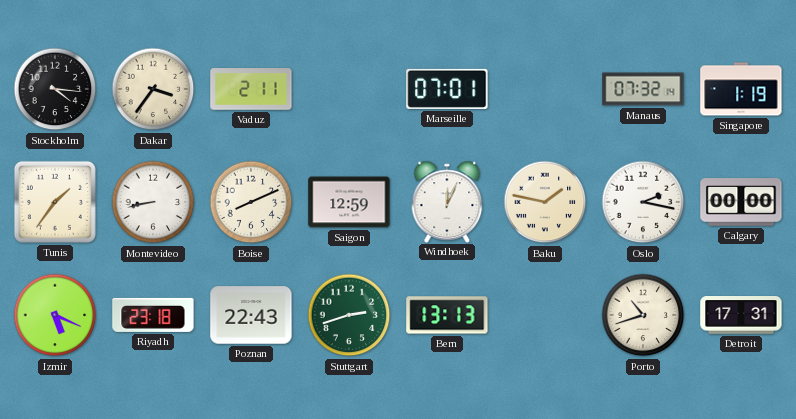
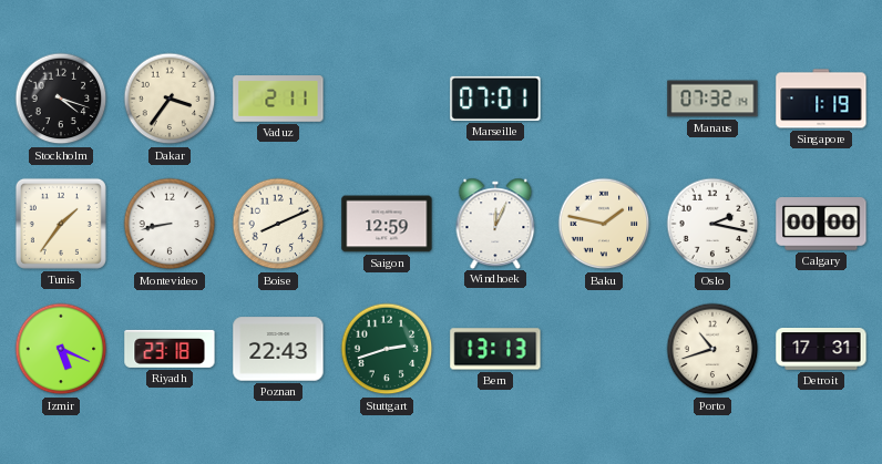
Stockholm: 4:16 -> 4:18 (61, 99)
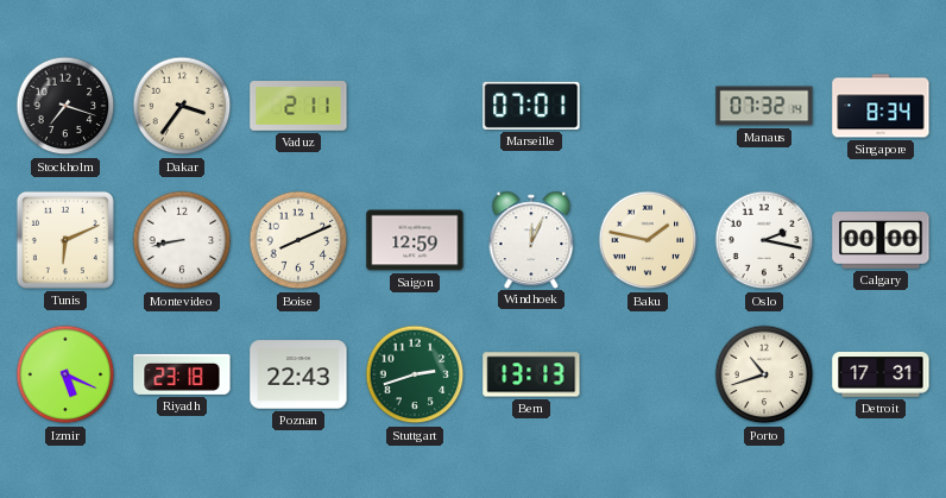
Stockholm: 4:18 -> 7:18 (65, 106)
Singapore: 1:19 -> 8:34 (881, 106)
Tunis: 1:36 -> 6:11 (65, 240)
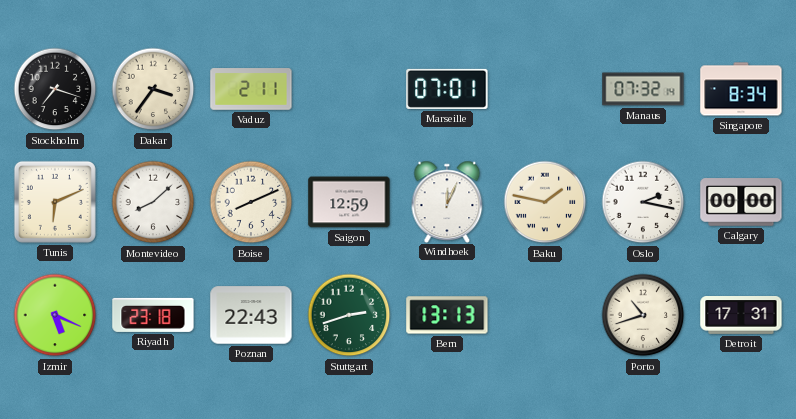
Montevideo: 8:43 -> 8:08 (153, 202)
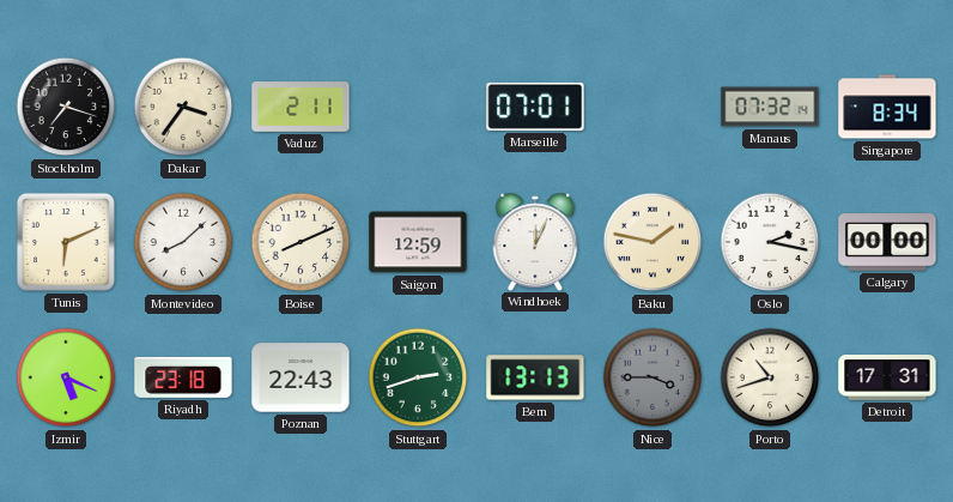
Nice: none -> 3:45 (652, 377)
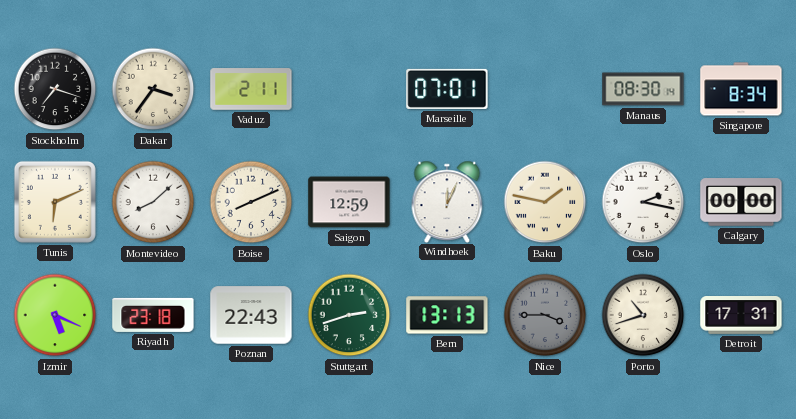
Manaus: 07:32 -> 08:30 (643, 89)
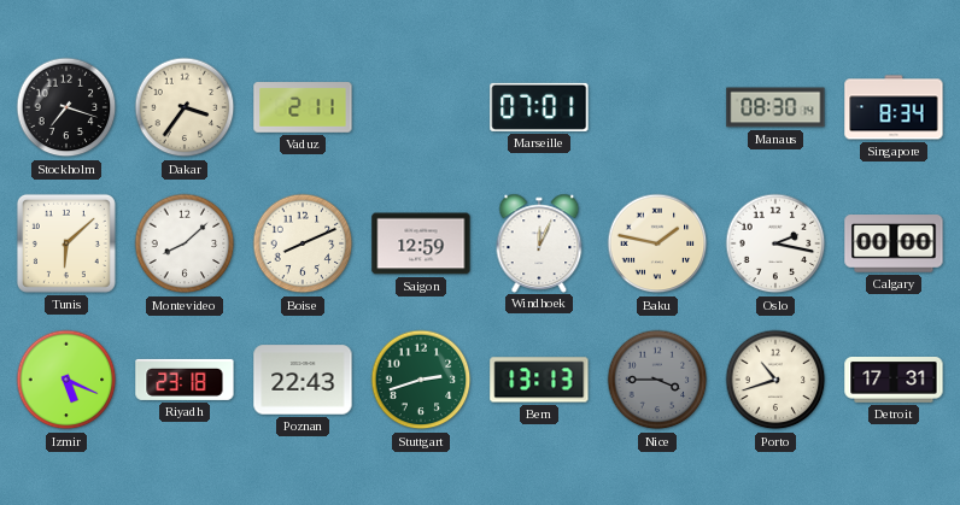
Tunis: 6:11 -> 6:08 (66, 243)
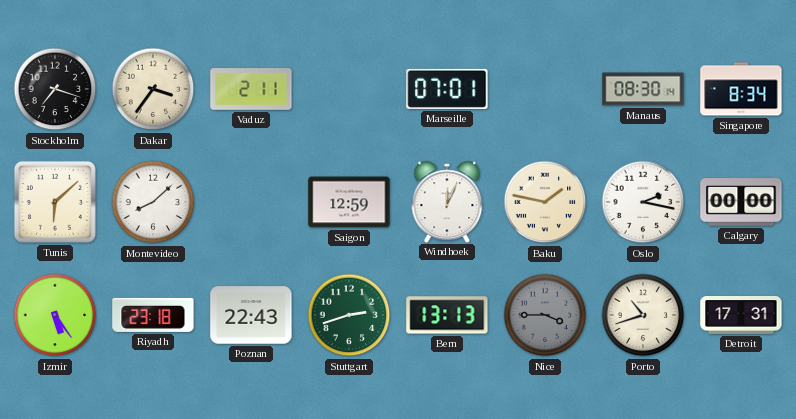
Boise: 8:11 -> none (303, 243)
Izmir: 5:19 -> 5:24 (55, 315)
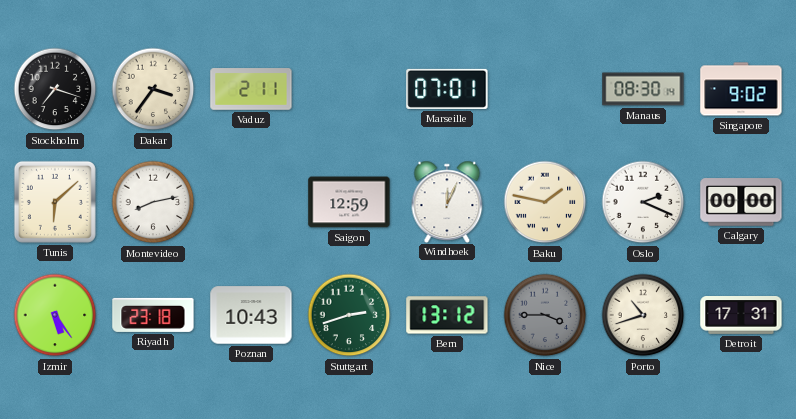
Singapore: 8:34 -> 9:02 (741, 89)
Montevideo: 8:08 -> 8:13 (153, 202)
Oslo: 2:17 -> 2:19 (643, 202)
Poznan: 22:43 -> 10:43 (251, 315)
Bern: 13:13 -> 13:12 (447, 315)
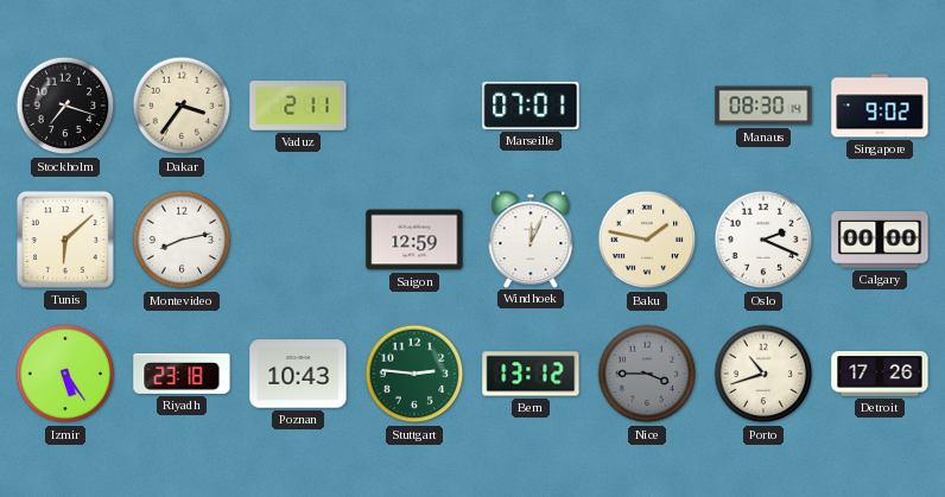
Stuttgart: 2:42 -> 2:46 (414, 374)
Detroit: 17:31 -> 17:26 (880, 375)
